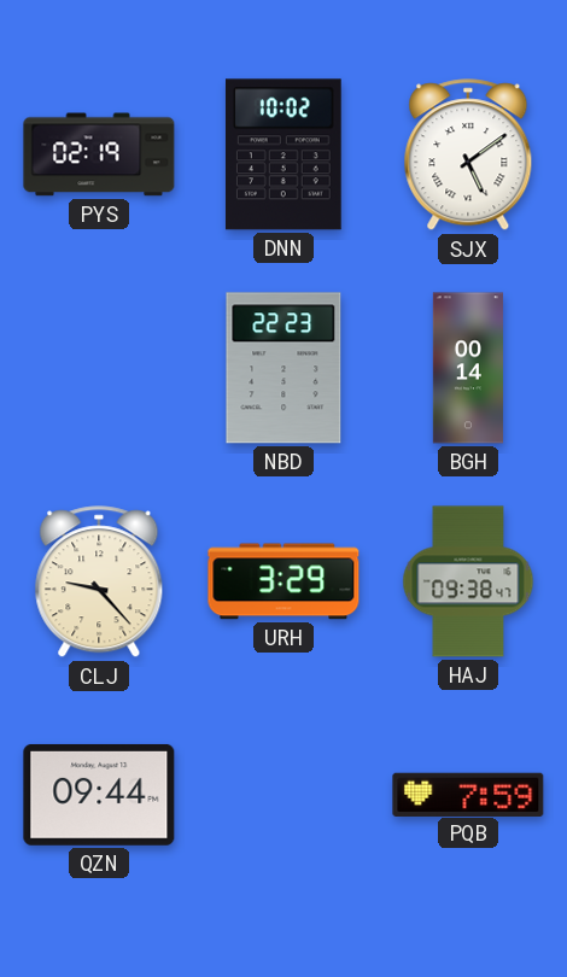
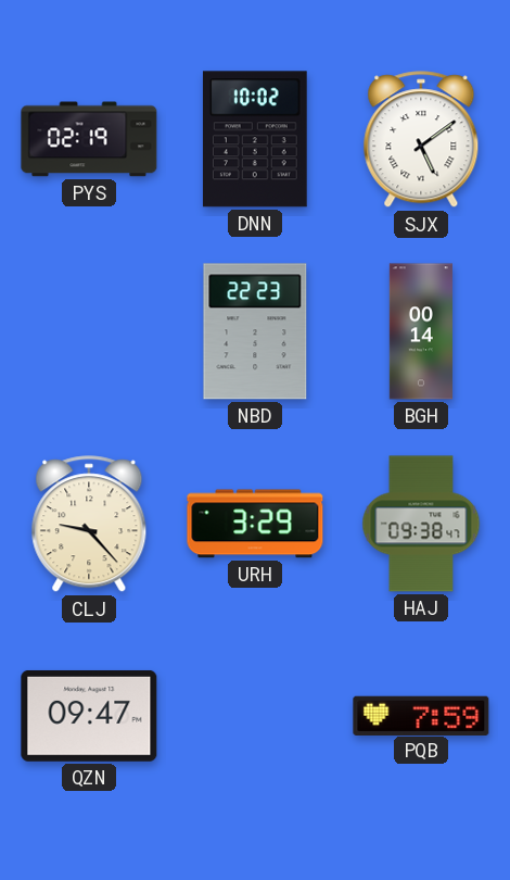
QZN: 09:44 -> 09:47 (89, 716)
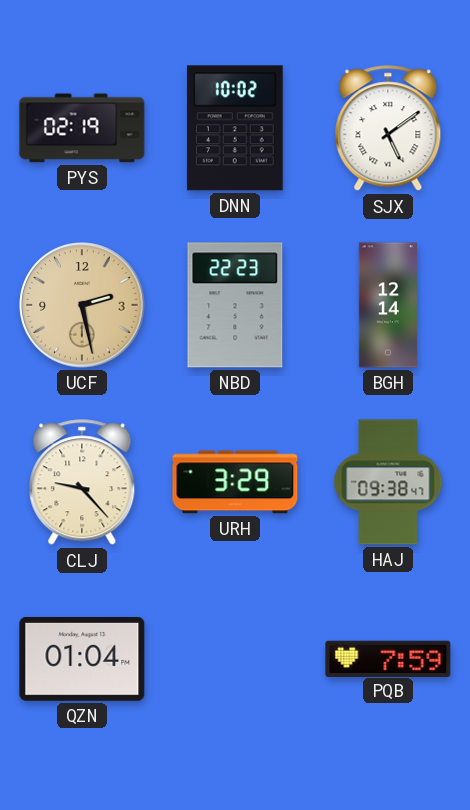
UCF: none -> 2:28 (82, 305)
BGH: 00:14 -> 12:14 (388, 305)
QZN: 09:47 -> 01:04 (82, 659)
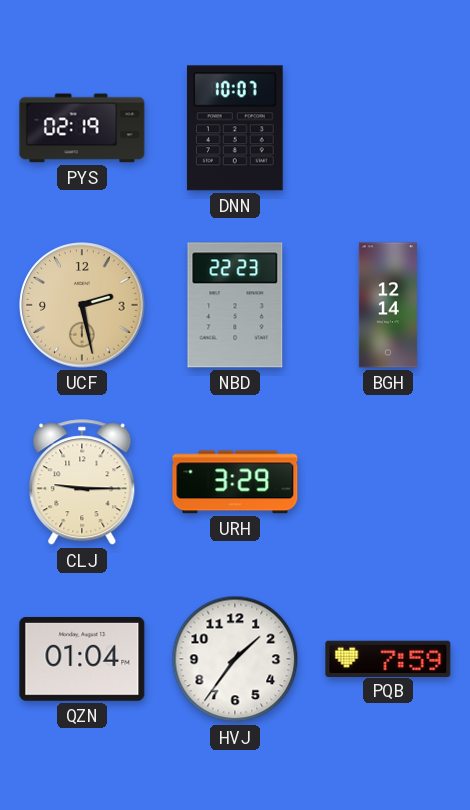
DNN: 10:02 -> 10:07 (235, 128)
SJX: 5:09 -> none (388, 129)
CLJ: 9:23 -> 9:15 (82, 483)
HAJ: 09:38 -> none (388, 482)
HVJ: none -> 1:36 (235, 659)
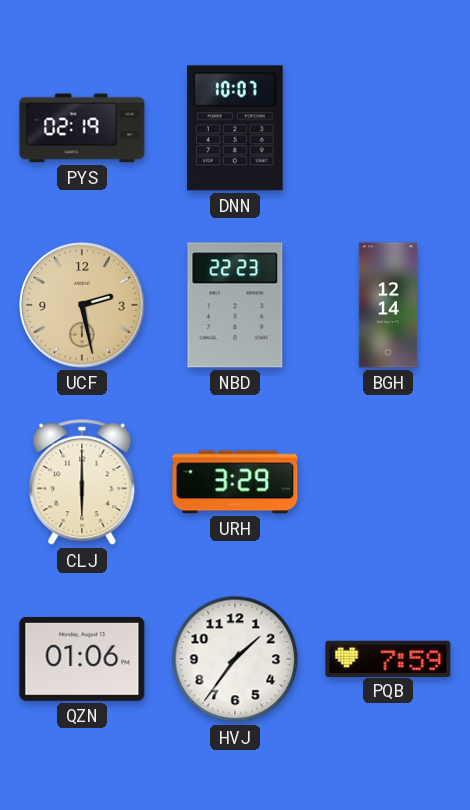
CLJ: 9:15 -> 6:00 (82, 483)
QZN: 01:04 -> 01:06 (82, 659)
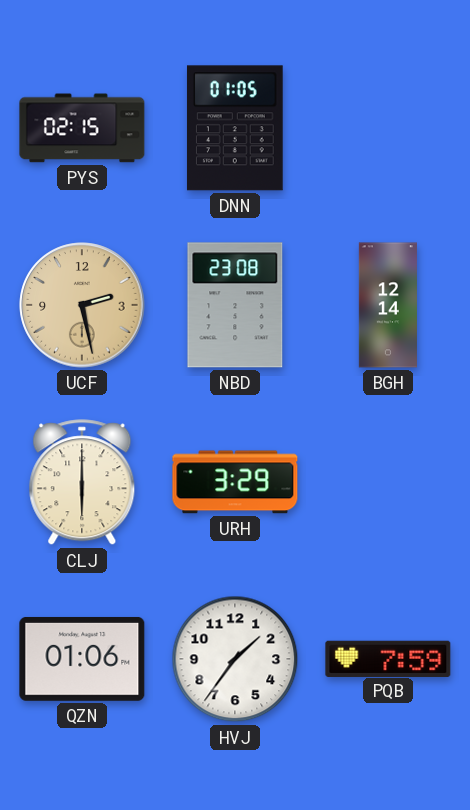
PYS: 02:19 -> 02:15 (82, 128)
DNN: 10:07 -> 01:05 (235, 128)
NBD: 22:23 -> 23:08 (235, 305)
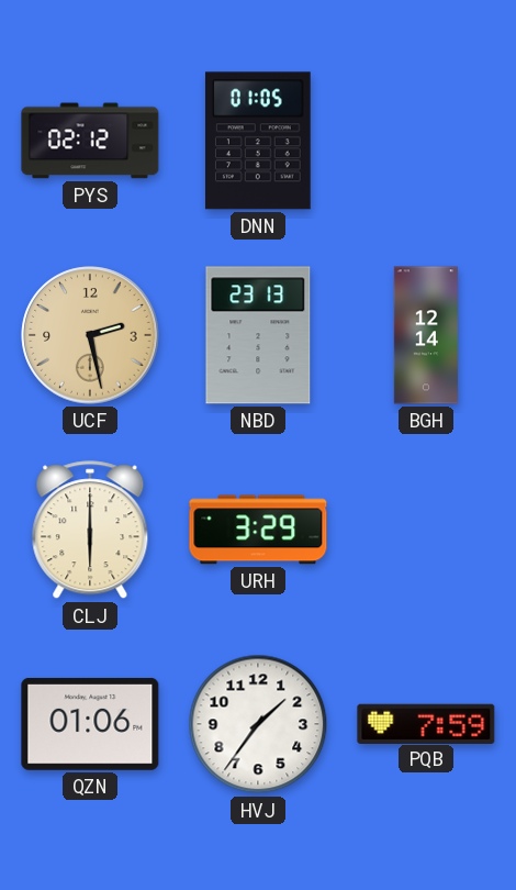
PYS: 02:15 -> 02:12 (90, 141)
NBD: 23:08 -> 23:13 (258, 335)
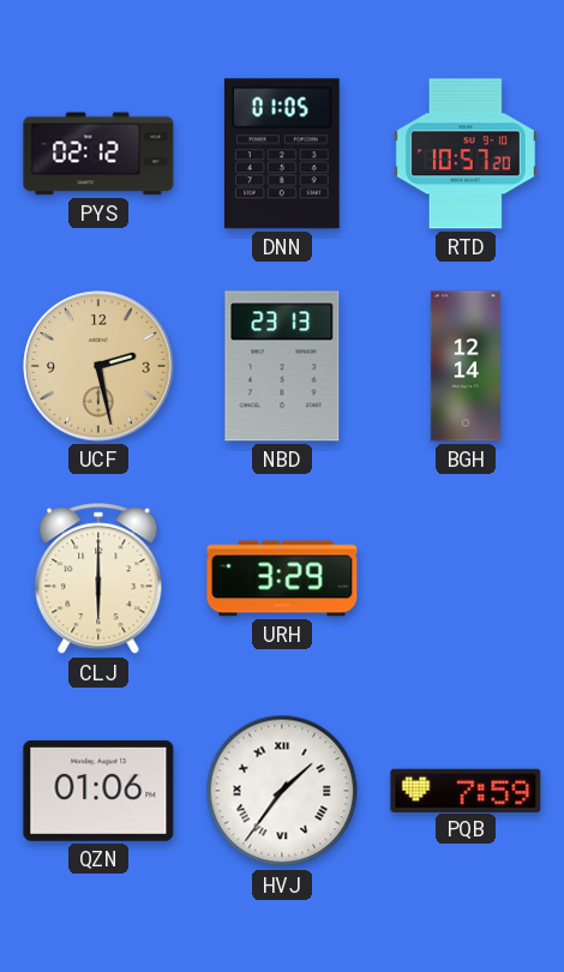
RTD: none -> 10:57 (466, 154)
HVJ numerals: Arabic -> Roman (282, 791)
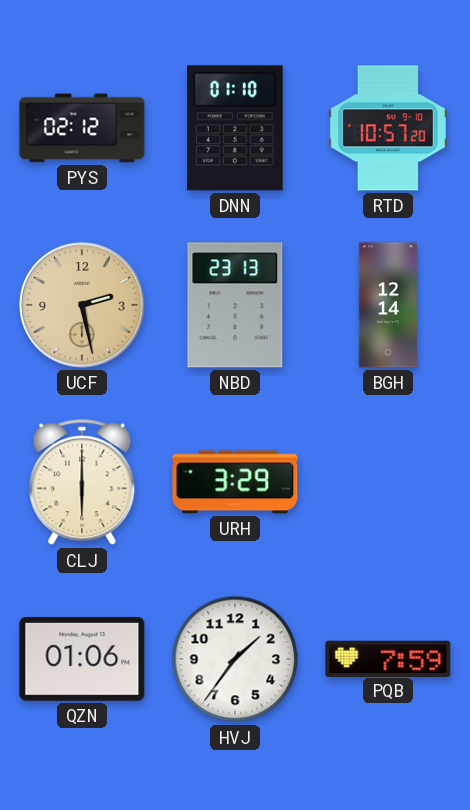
DNN: 01:05 -> 01:10 (235, 128)
HVJ numerals: Roman -> Arabic (235, 659)
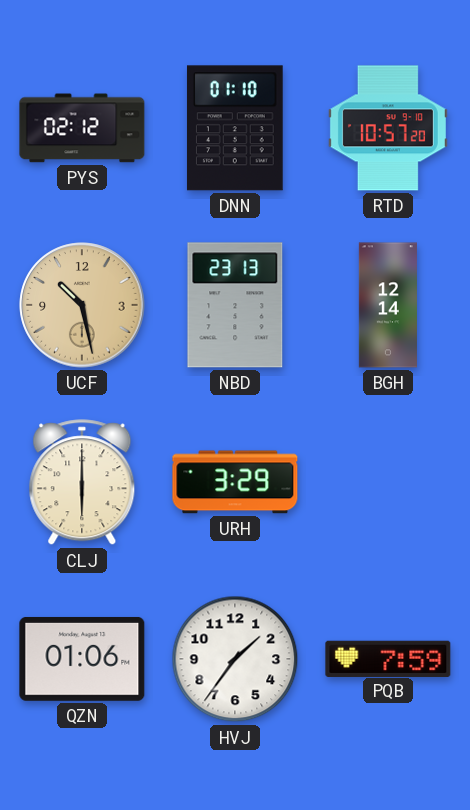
UCF: 2:28 -> 10:28 (82, 305)
